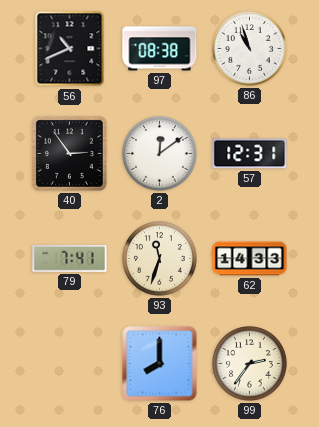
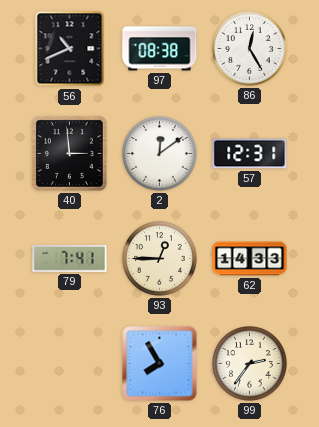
86: 10:57 -> 12:25 (250, 49)
40: 2:54 -> 2:59 (69, 153)
93: 11:33 -> 12:45 (160, 259)
76: 8:00 -> 7:55 (160, 364)
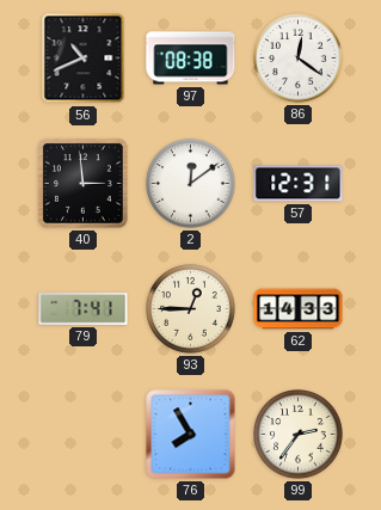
86: 12:25 -> 12:21 (299, 59)
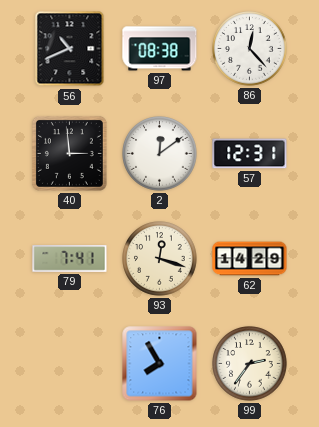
86: 12:21 -> 12:23 (250, 49)
93: 12:45 -> 12:18 (160, 259)
62: 14:33 -> 14:29 (250, 259)
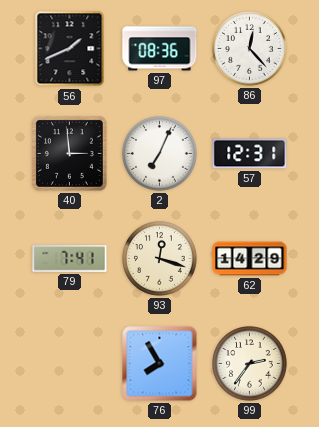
56: 10:41 -> 1:41 (70, 49)
97: 08:38 -> 08:36 (160, 49)
2: 12:09 -> 7:04 (160, 154)
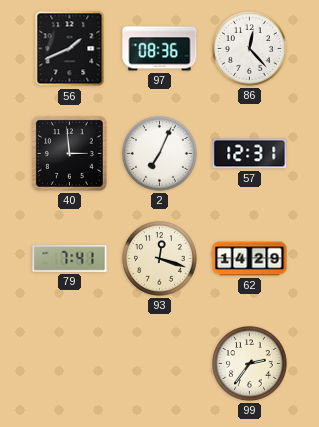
76: 7:55 -> none (160, 364)
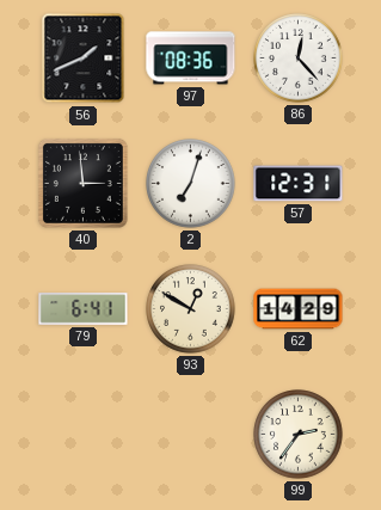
2: 7:04 -> 7:03 (191, 184)
79: 7:41 -> 6:41 (84, 309)
93: 12:18 -> 12:50 (191, 309)
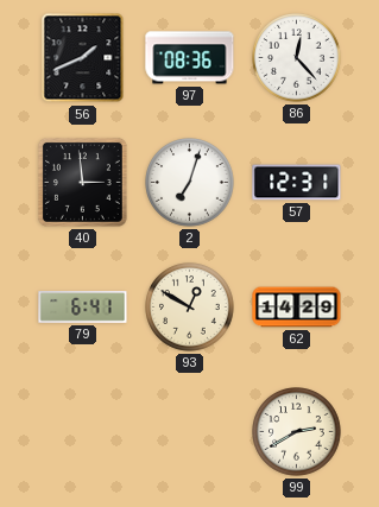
99: 2:36 -> 2:40 (297, 432)
